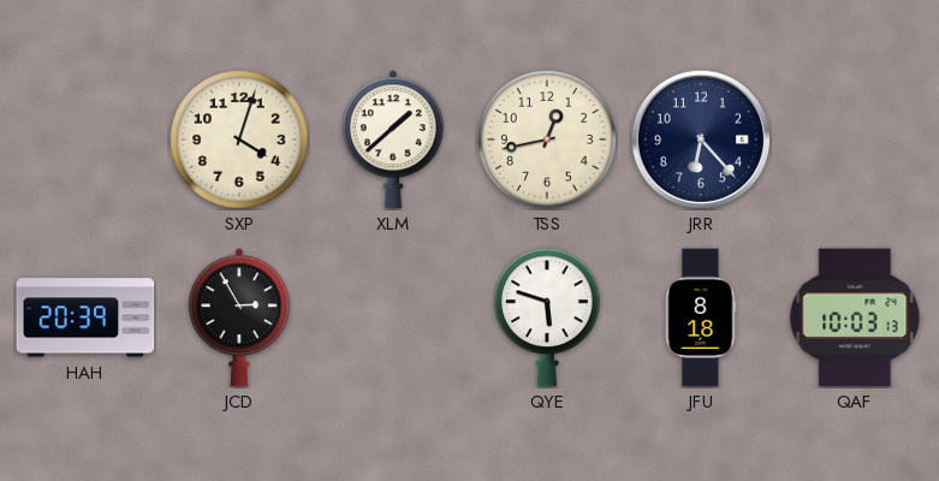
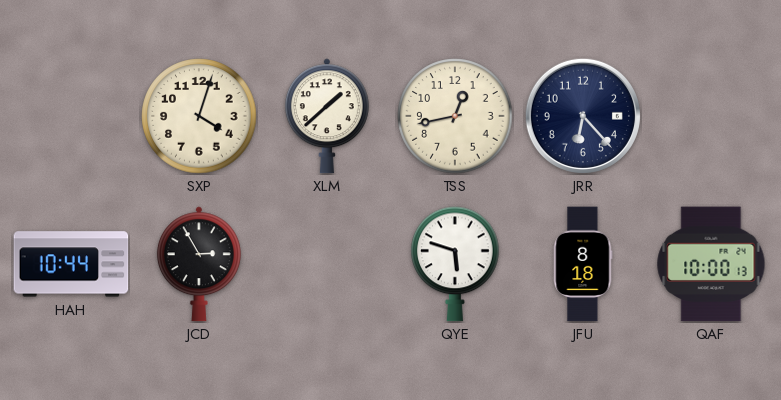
HAH: 20:39 -> 10:44 (71, 264)
QAF: 10:03 -> 10:00 (711, 264)
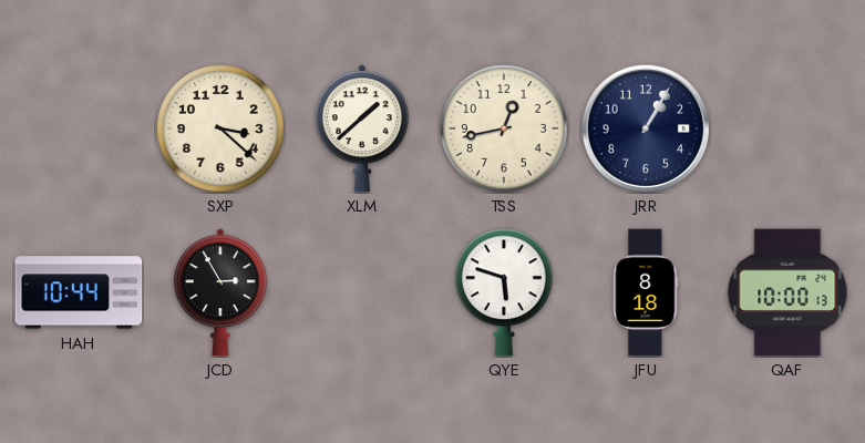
SXP: 4:03 -> 3:22 (220, 128)
JRR: 6:23 -> 1:05 (646, 128)
